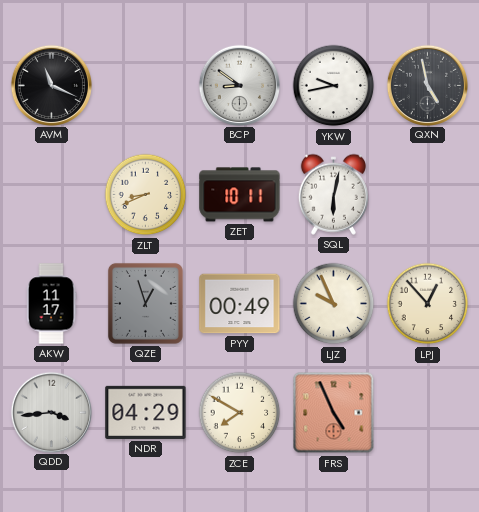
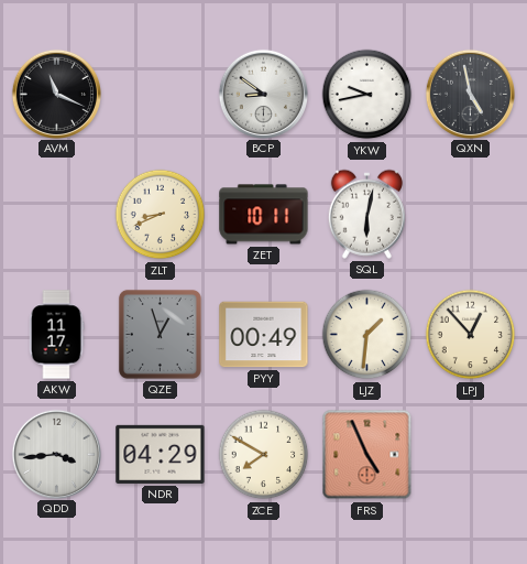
LJZ: 9:56 -> 1:31 (367, 335)
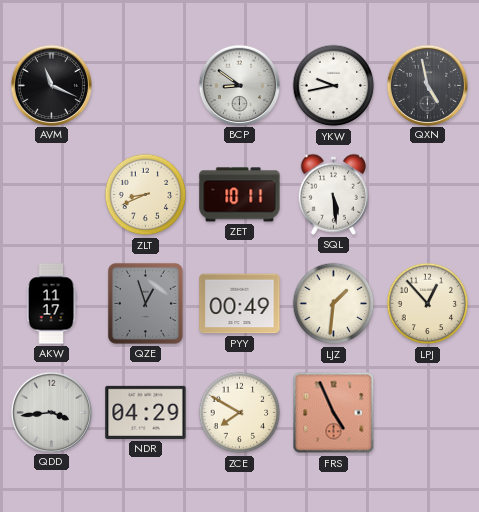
SQL: 6:02 -> 5:29 (333, 194)
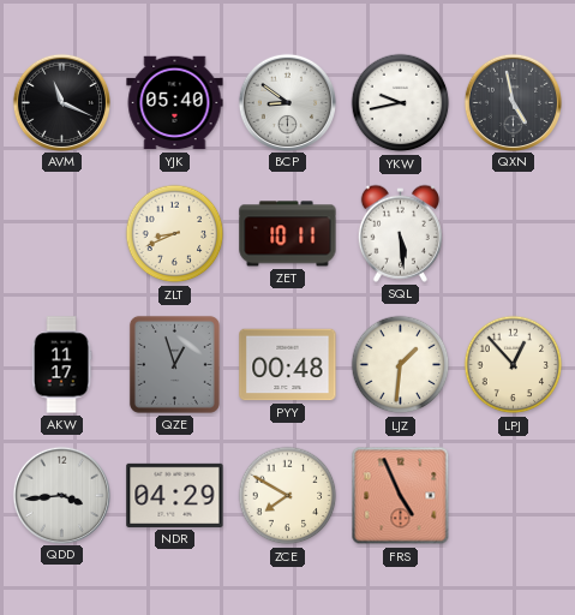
YJK: none -> 05:40 (175, 103)
PYY: 00:49 -> 00:48 (288, 365)
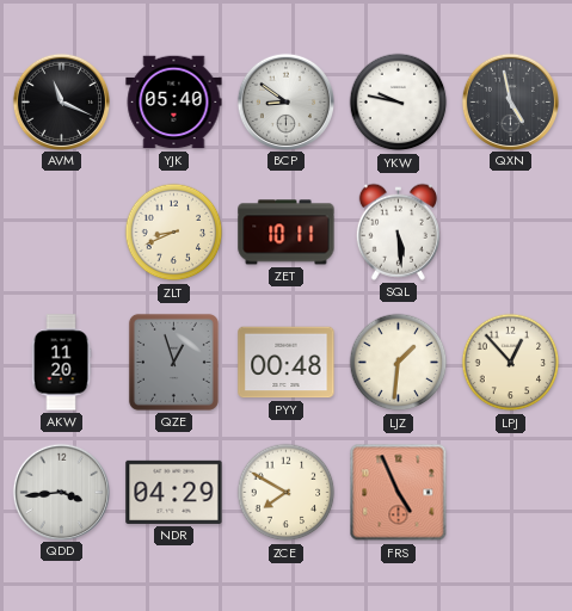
YKW: 9:43 -> 9:47 (399, 103)
AKW: 11:17 -> 11:20 (61, 363)
